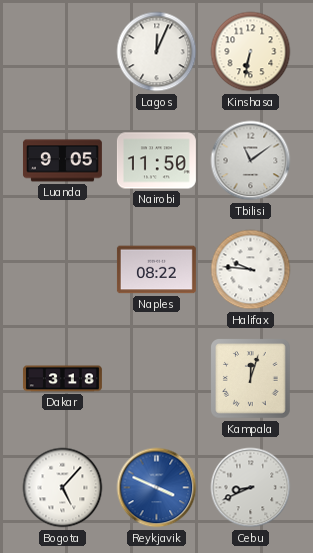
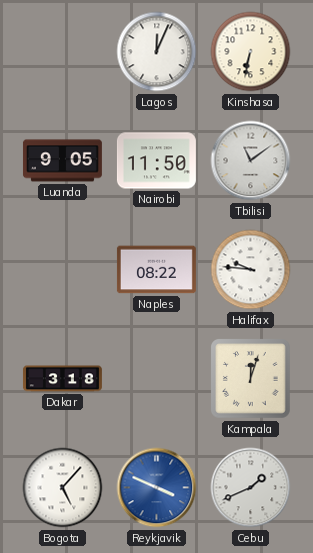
Cebu: 8:41 -> 1:41 (251, 488)
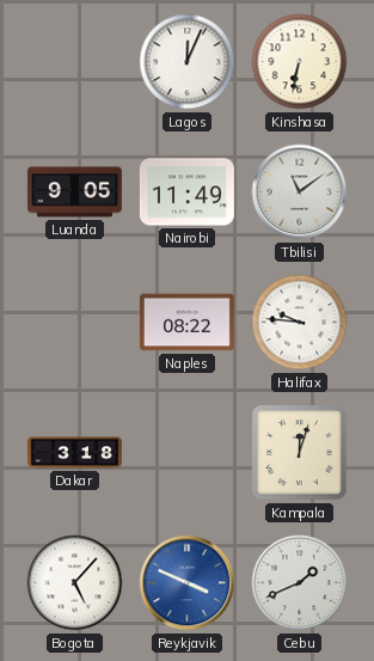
Nairobi: 11:50 -> 11:49 (186, 192)
